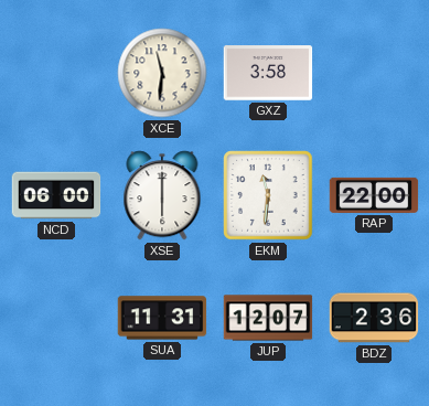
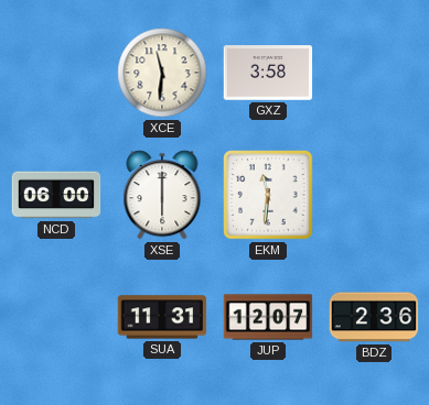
RAP: 22:00 -> none (374, 195)
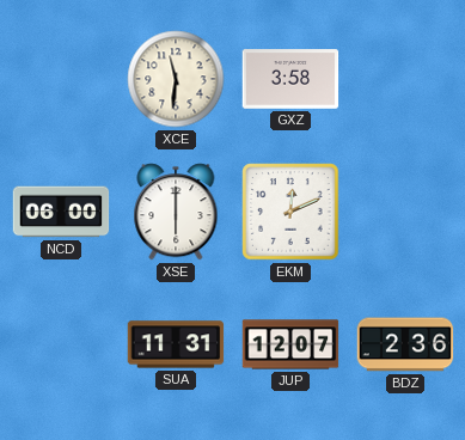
EKM: 11:31 -> 12:11 (290, 212)
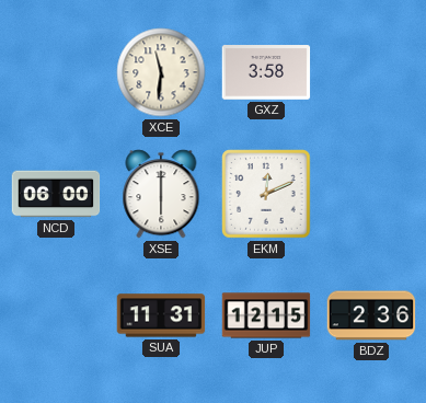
JUP: 12:07 -> 12:15 (266, 315)
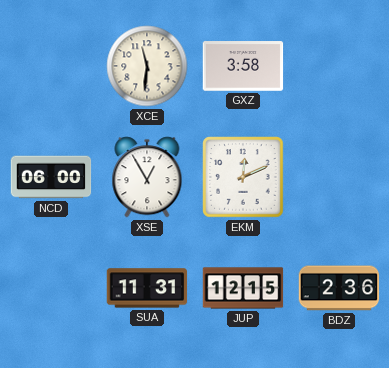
XSE: 6:00 -> 12:55 (147, 177)
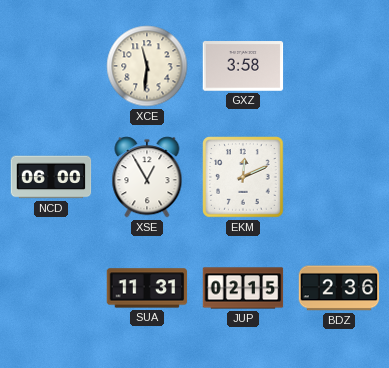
JUP: 12:15 -> 02:15 (243, 288)
